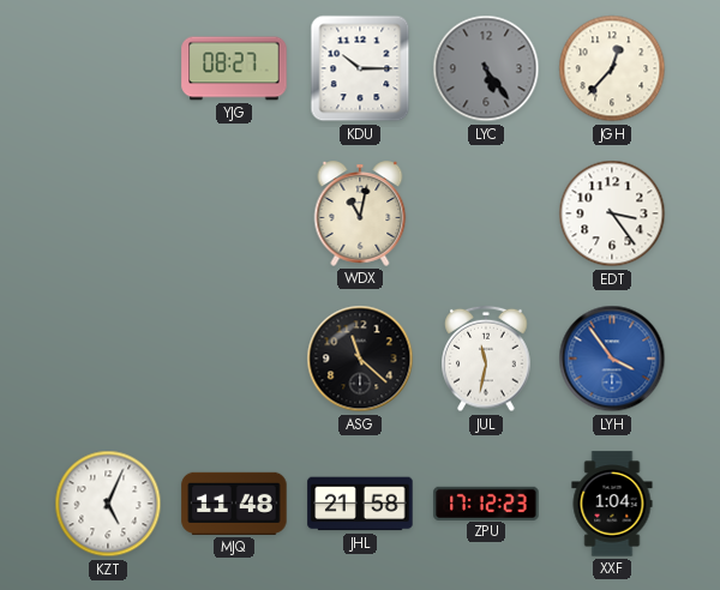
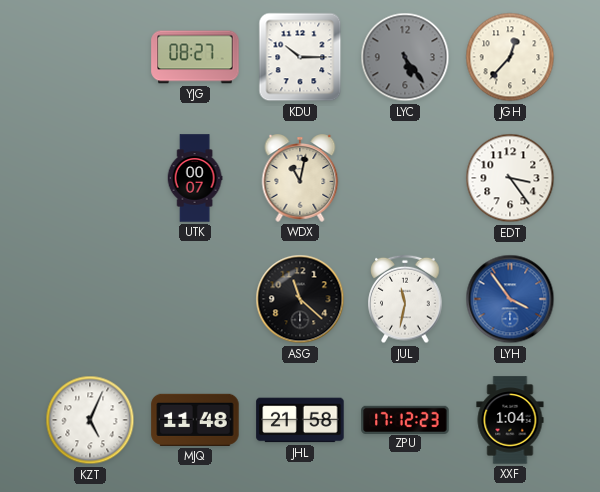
UTK: none -> 00:07 (195, 178)
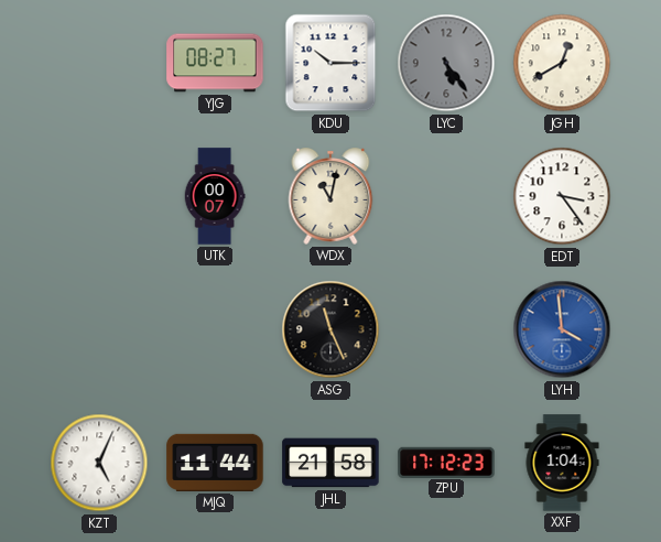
JGH: 12:37 -> 12:40 (562, 63)
ASG: 11:22 -> 11:26 (330, 329)
JUL: 11:32 -> none (405, 299)
LYH: 3:54 -> 3:59 (562, 329)
MJQ: 11:48 -> 11:44 (215, 463)
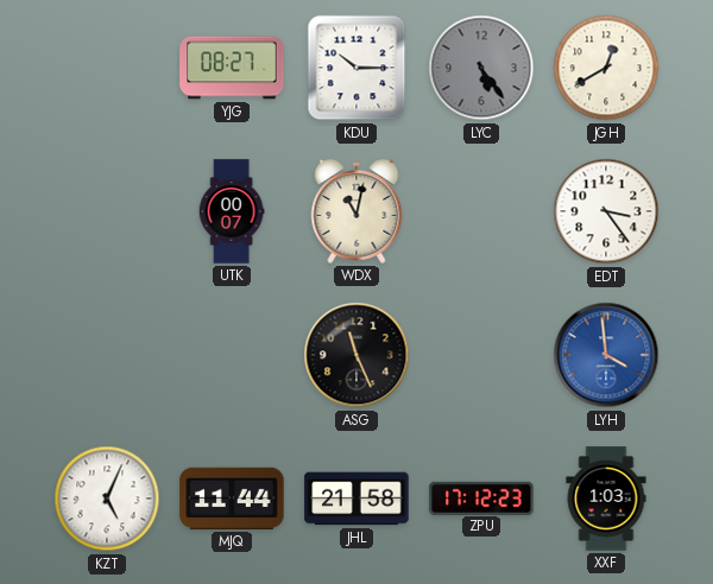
XXF: 1:04 -> 1:03 (606, 499)
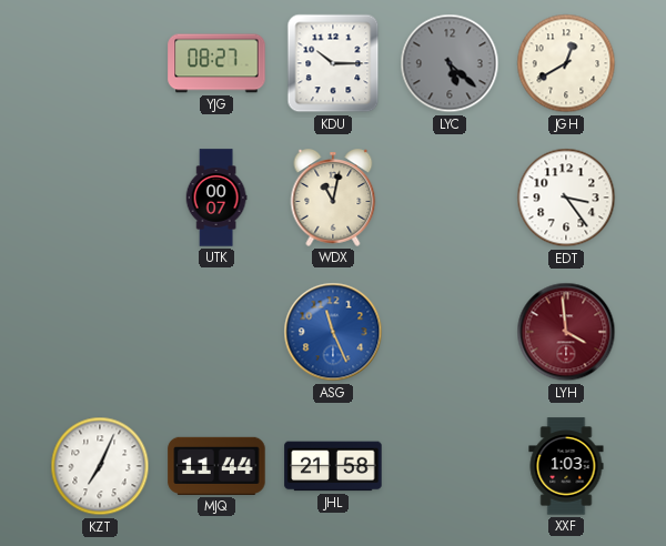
LYC: 5:24 -> 5:22 (450, 63)
ASG dial: black -> blue (333, 332)
LYH dial: blue -> burgundy (566, 332)
KZT: 5:04 -> 7:04 (100, 466)
ZPU: 17:12 -> none (481, 497)
